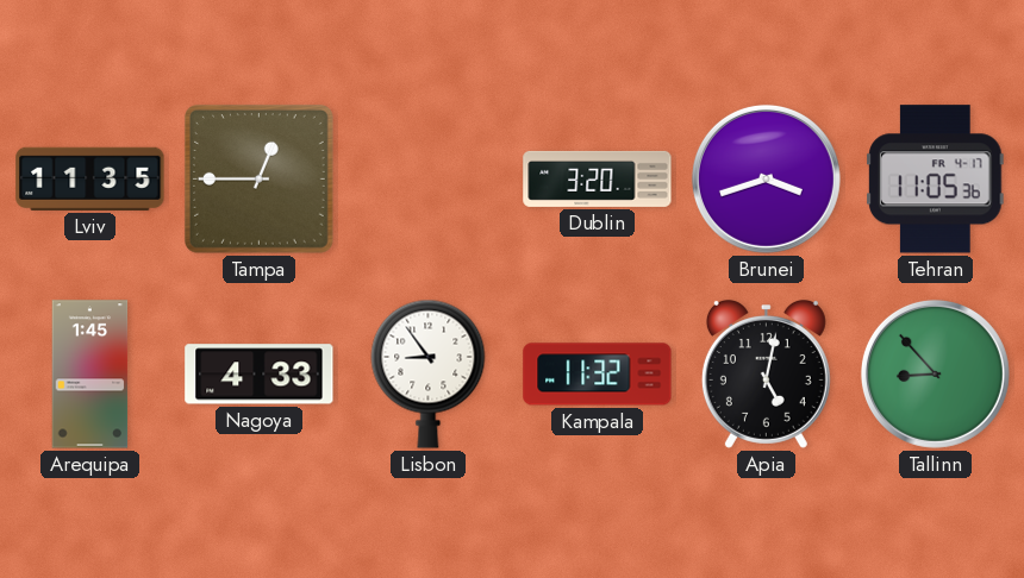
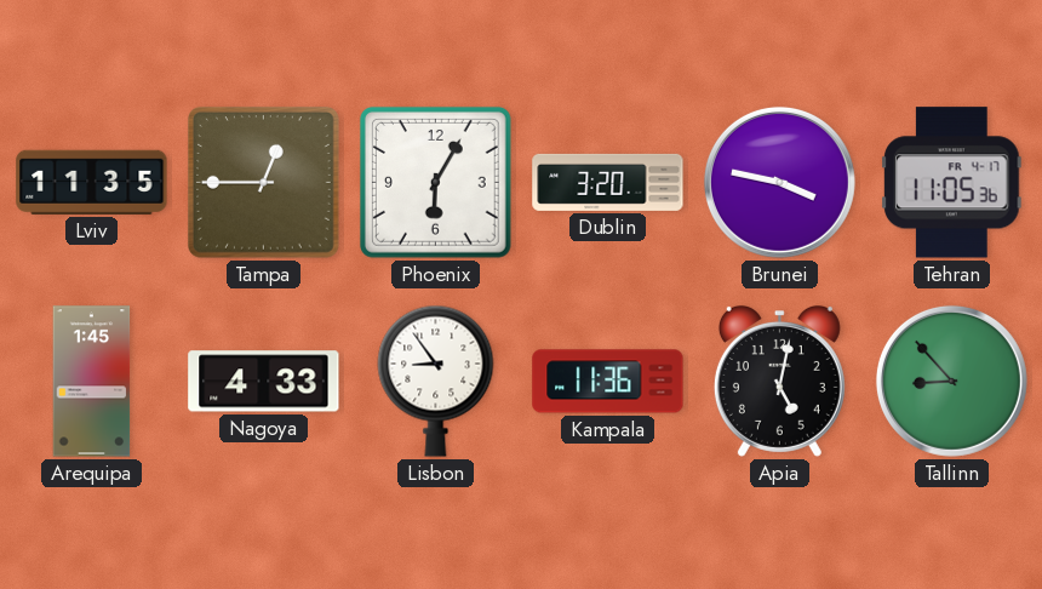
Phoenix: none -> 6:05 (435, 182)
Brunei: 3:42 -> 3:47 (779, 182)
Kampala: 11:32 -> 11:36 (608, 382)
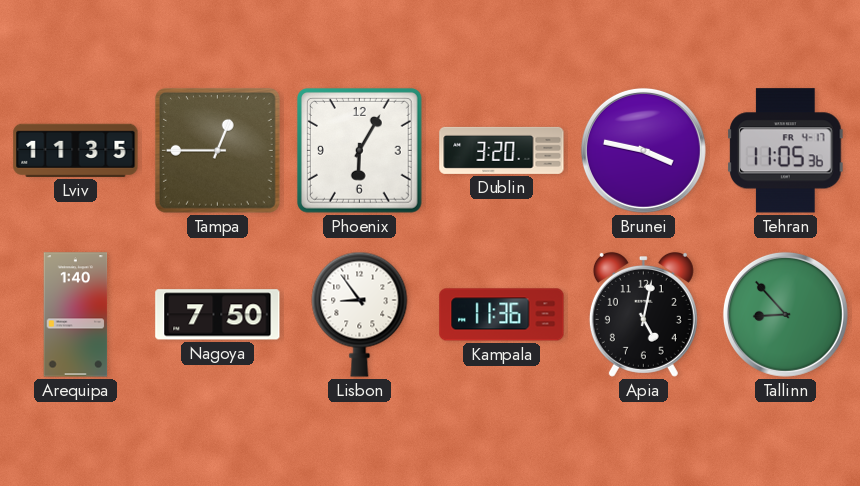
Arequipa: 1:45 -> 1:40 (76, 315)
Nagoya: 4:33 -> 7:50 (218, 315)
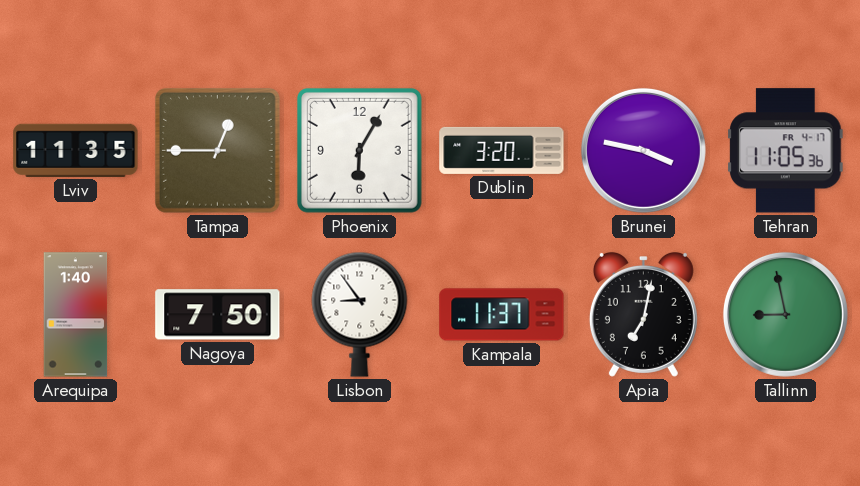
Kampala: 11:36 -> 11:37 (502, 315)
Apia: 5:02 -> 7:02 (643, 315)
Tallinn: 8:53 -> 8:58 (785, 314)
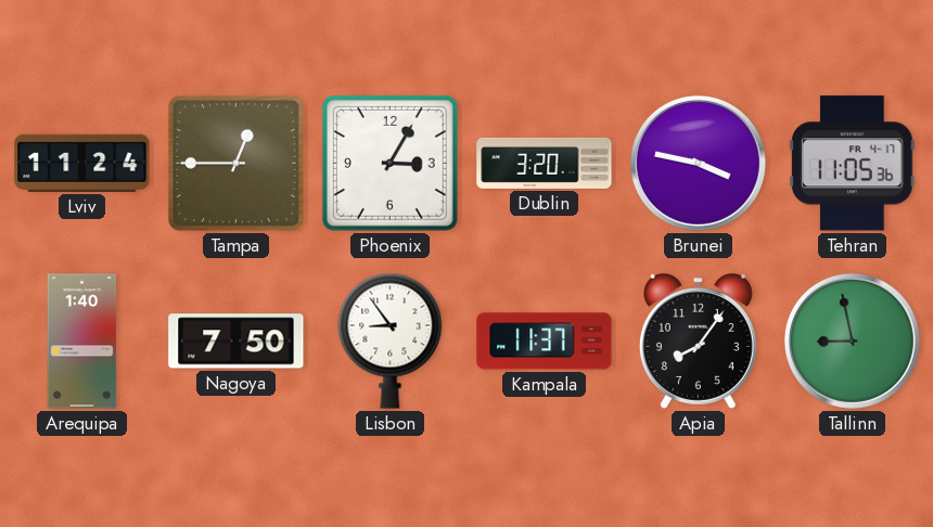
Lviv: 11:35 -> 11:24 (82, 163)
Phoenix: 6:05 -> 3:05 (389, 163)
Apia: 7:02 -> 8:06 (698, 342)
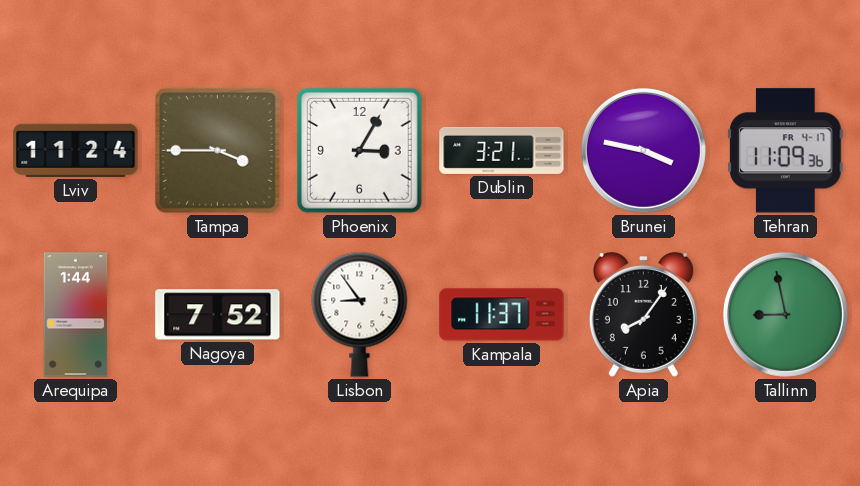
Tampa: 12:45 -> 3:45 (217, 150)
Dublin: 3:20 -> 3:21 (502, 150)
Tehran: 11:05 -> 11:09 (786, 151)
Arequipa: 1:40 -> 1:44 (76, 315)
Nagoya: 7:50 -> 7:52 (218, 315)
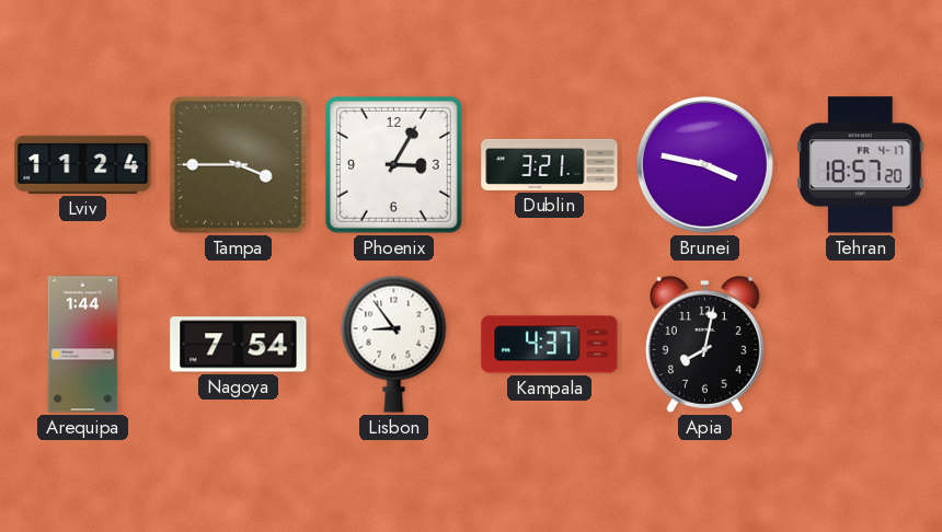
Tehran: 11:09 -> 18:57 (861, 165)
Nagoya: 7:52 -> 7:54 (239, 345)
Kampala: 11:37 -> 4:37 (550, 345)
Apia: 8:06 -> 8:02 (704, 345)
Tallinn: 8:58 -> none (785, 314)
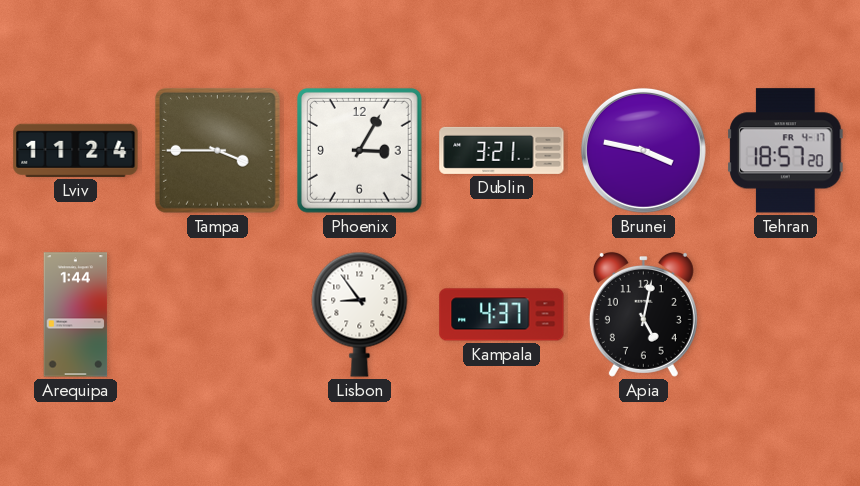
Nagoya: 7:54 -> none (239, 345)
Apia: 8:02 -> 5:02 (643, 315)
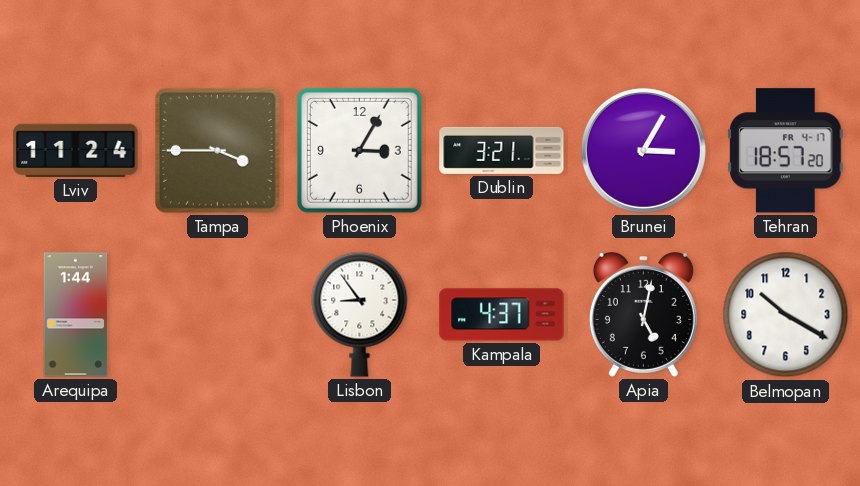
Brunei: 3:47 -> 3:05 (643, 150)
Belmopan: none -> 10:20 (786, 315)
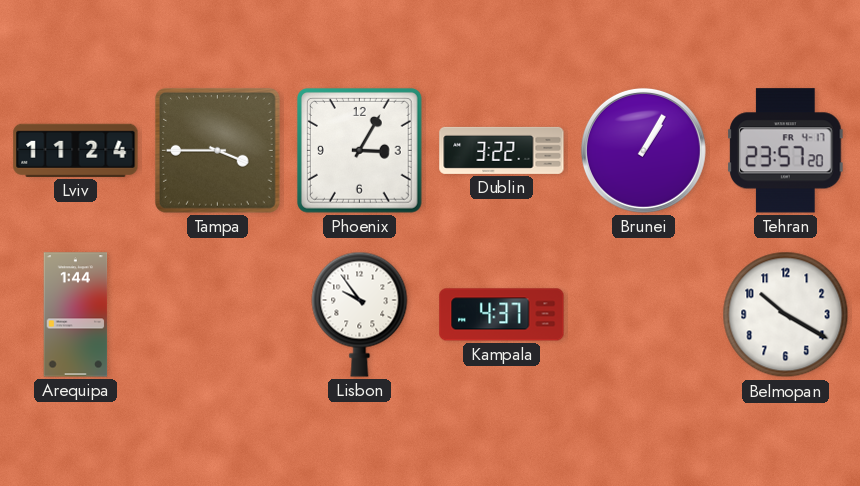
Dublin: 3:21 -> 3:22 (502, 150)
Brunei: 3:05 -> 1:05 (643, 150)
Tehran: 18:57 -> 23:57 (786, 151)
Lisbon: 8:54 -> 9:54 (360, 314)
Apia: 5:02 -> none (643, 315)
